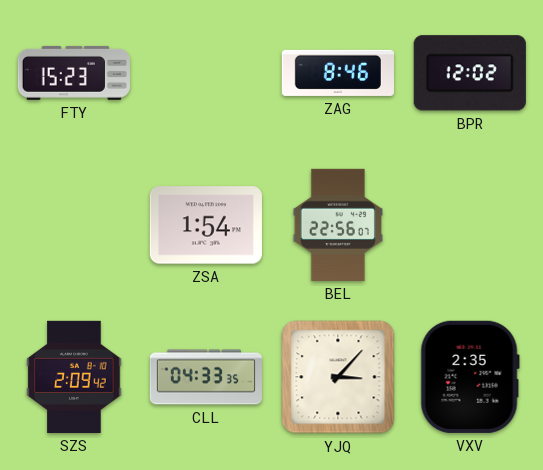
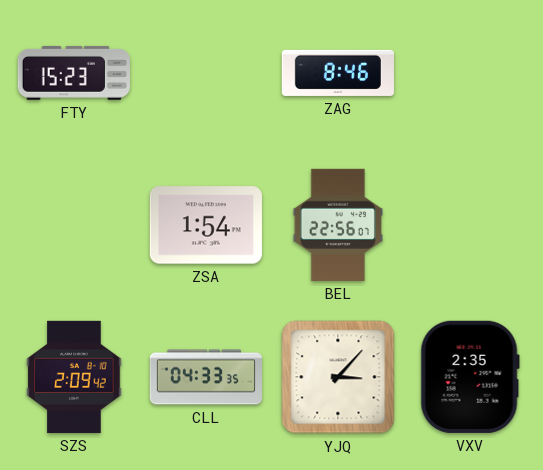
BPR: 12:02 -> none (470, 73)
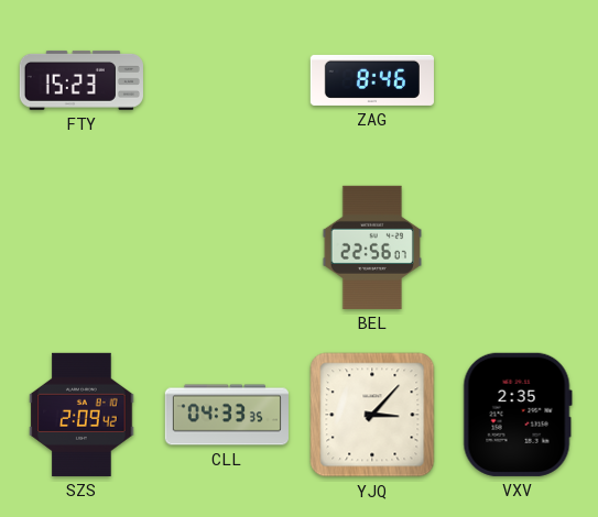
ZSA: 1:54 -> none (206, 225)
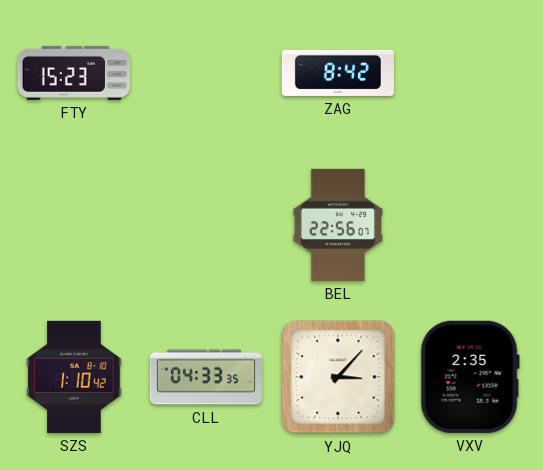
ZAG: 8:46 -> 8:42 (338, 73)
SZS: 2:09 -> 1:10 (74, 377)
